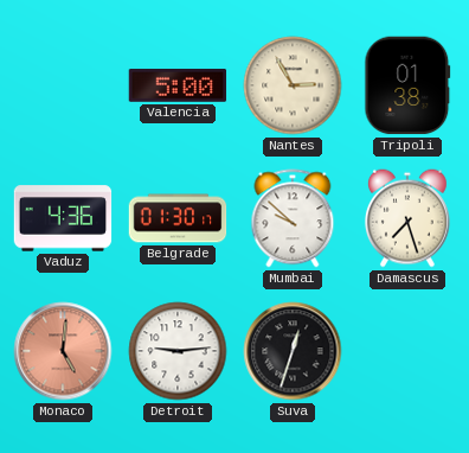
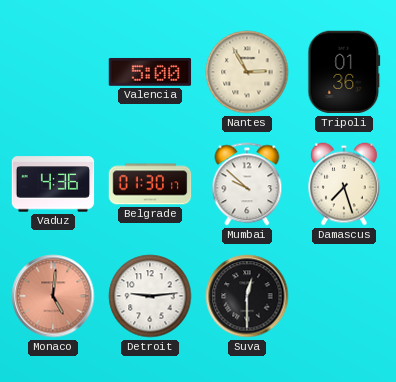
Tripoli: 01:38 -> 01:36 (344, 72)
Suva: 12:33 -> 12:30 (247, 296)
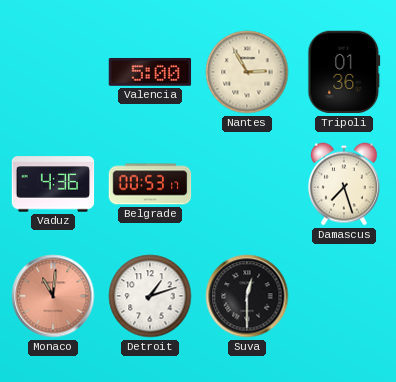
Belgrade: 01:30 -> 00:53 (150, 184)
Mumbai: 9:52 -> none (247, 184)
Monaco: 5:01 -> 11:01 (53, 296)
Detroit: 9:14 -> 1:12 (150, 296)
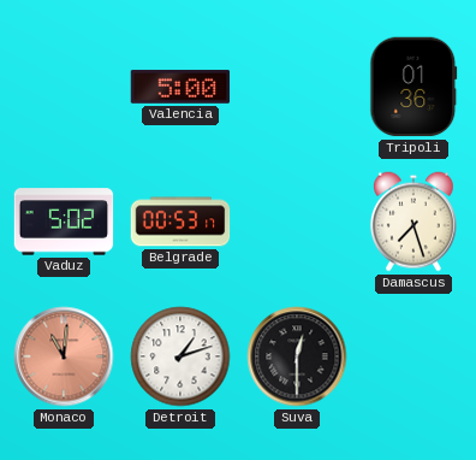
Nantes: 2:55 -> none (247, 72)
Vaduz: 4:36 -> 5:02 (64, 222)
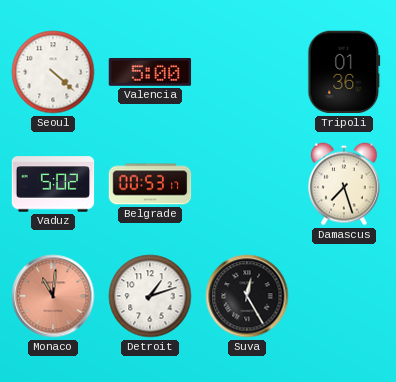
Seoul: none -> 4:22 (53, 72)
Suva: 12:30 -> 12:25 (247, 296)
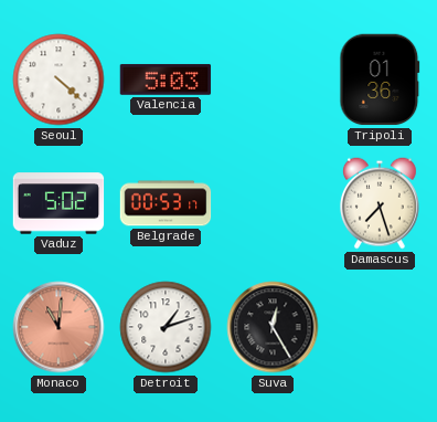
Valencia: 5:00 -> 5:03 (166, 80)
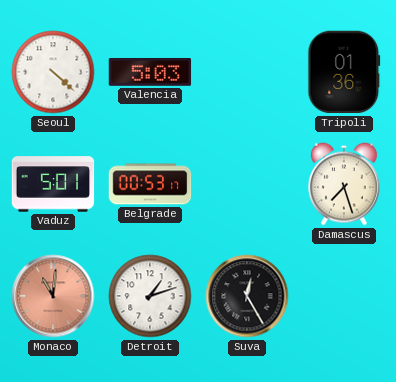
Vaduz: 5:02 -> 5:01 (53, 184)
